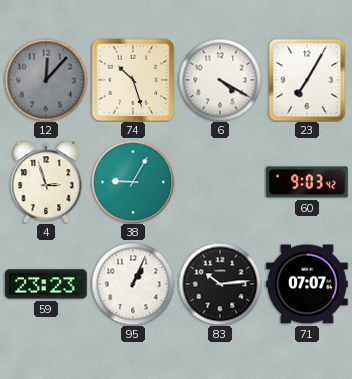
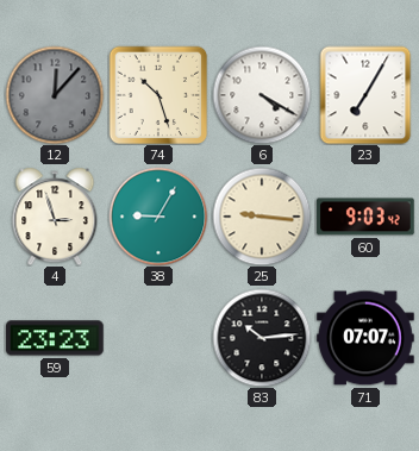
25: none -> 9:16 (262, 217)
95: 1:04 -> none (133, 284)
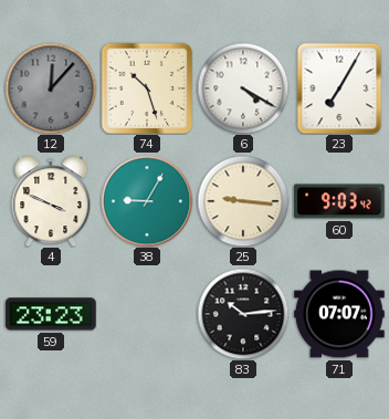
4: 2:57 -> 3:49 (51, 201)
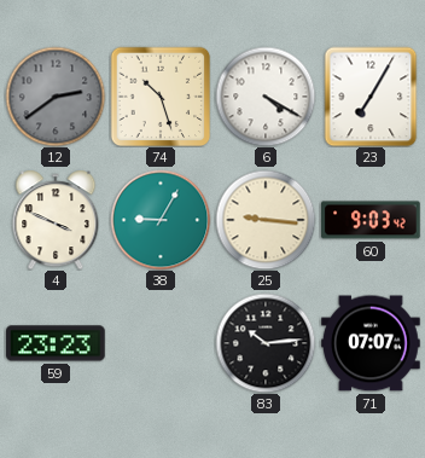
12: 12:07 -> 2:39 (56, 97)
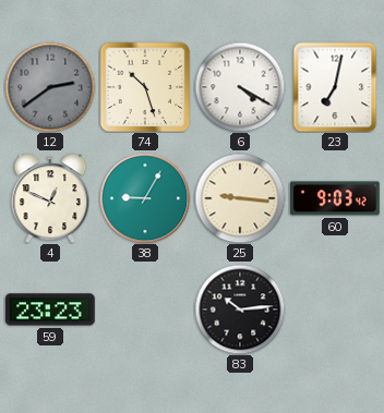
23: 7:05 -> 7:02 (335, 87)
4: 3:49 -> 12:49 (50, 198)
71: 07:07 -> none (371, 343)
